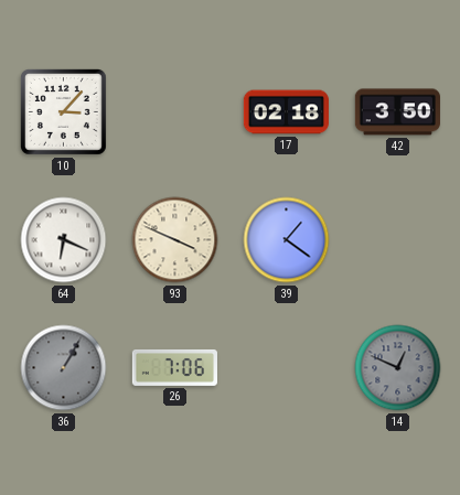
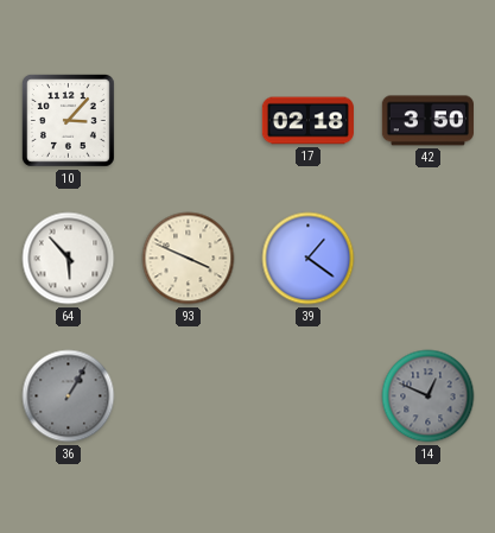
64: 6:19 -> 5:53 (69, 259)
26: 7:06 -> none (174, 367)
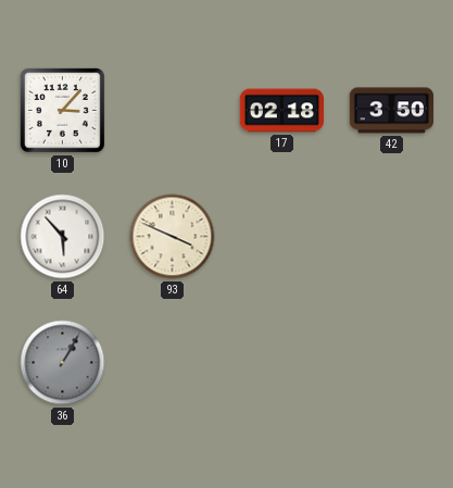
39: 1:21 -> none (309, 259)
14: 12:49 -> none (429, 396)
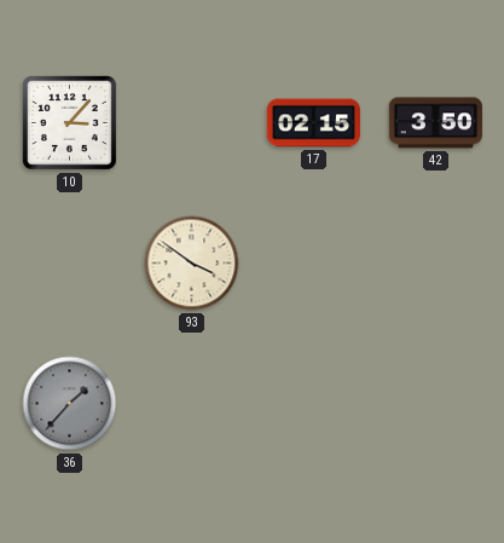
17: 02:18 -> 02:15 (313, 123)
64: 5:53 -> none (63, 237)
93: 3:49 -> 3:51 (192, 264)
36: 1:05 -> 1:37 (70, 404)
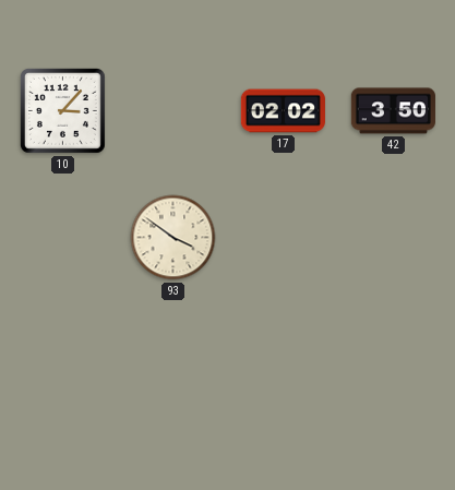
17: 02:15 -> 02:02 (283, 111)
36: 1:37 -> none (70, 404)
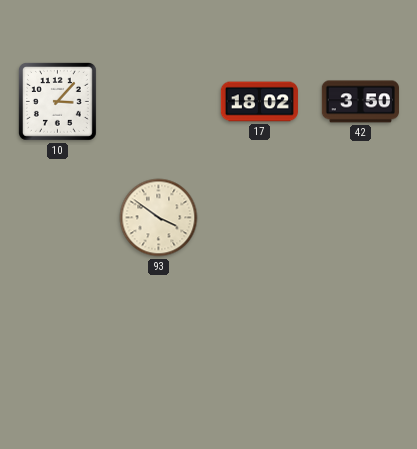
17: 02:02 -> 18:02 (259, 102)
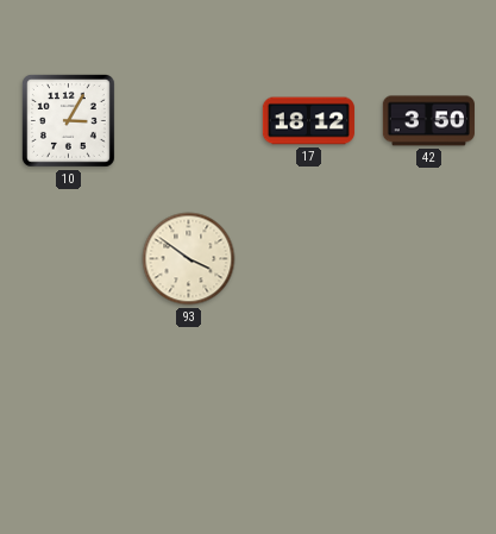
10: 3:07 -> 3:05 (68, 120)
17: 18:02 -> 18:12 (308, 121)
